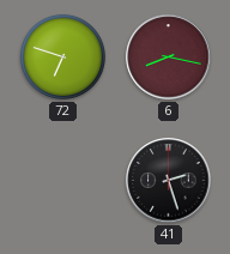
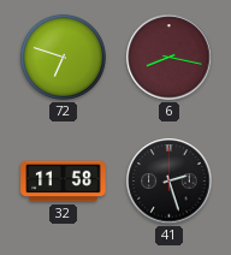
32: none -> 11:58 (64, 182)
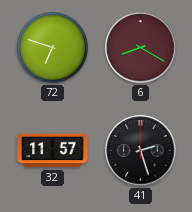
6: 8:17 -> 8:20 (141, 48)
32: 11:58 -> 11:57 (53, 151)
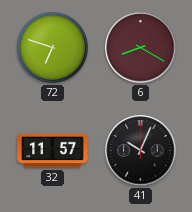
41: 2:27 -> 10:04 (141, 151)
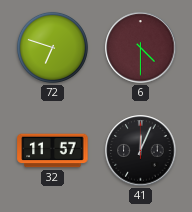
6: 8:20 -> 4:30 (141, 48)
41: 10:04 -> 12:04 (141, 151)
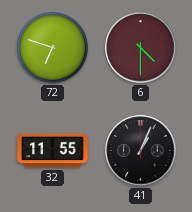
32: 11:57 -> 11:55 (53, 151)
41: 12:04 -> 1:04 (141, 151)
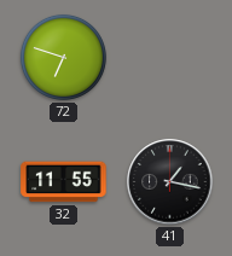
6: 4:30 -> none (141, 48)
41: 1:04 -> 1:17 (170, 182)
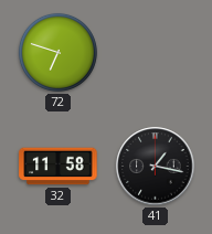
32: 11:55 -> 11:58 (59, 167)
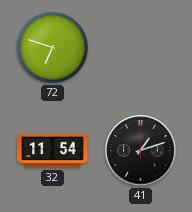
32: 11:58 -> 11:54 (53, 151)
41: 1:17 -> 1:12 (141, 151)
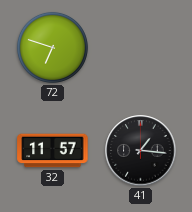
32: 11:54 -> 11:57 (53, 151)
41: 1:12 -> 1:16 (141, 151)
